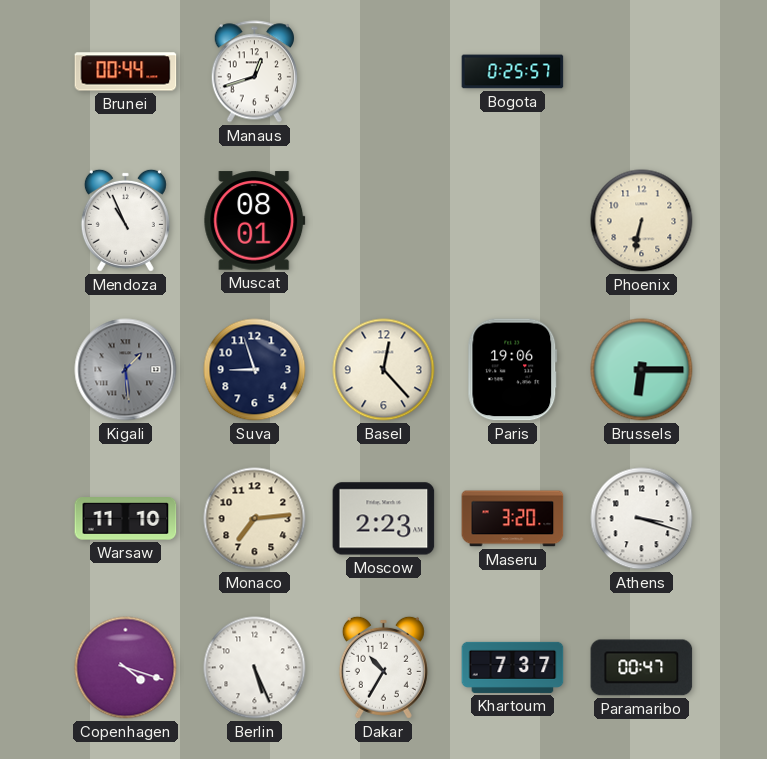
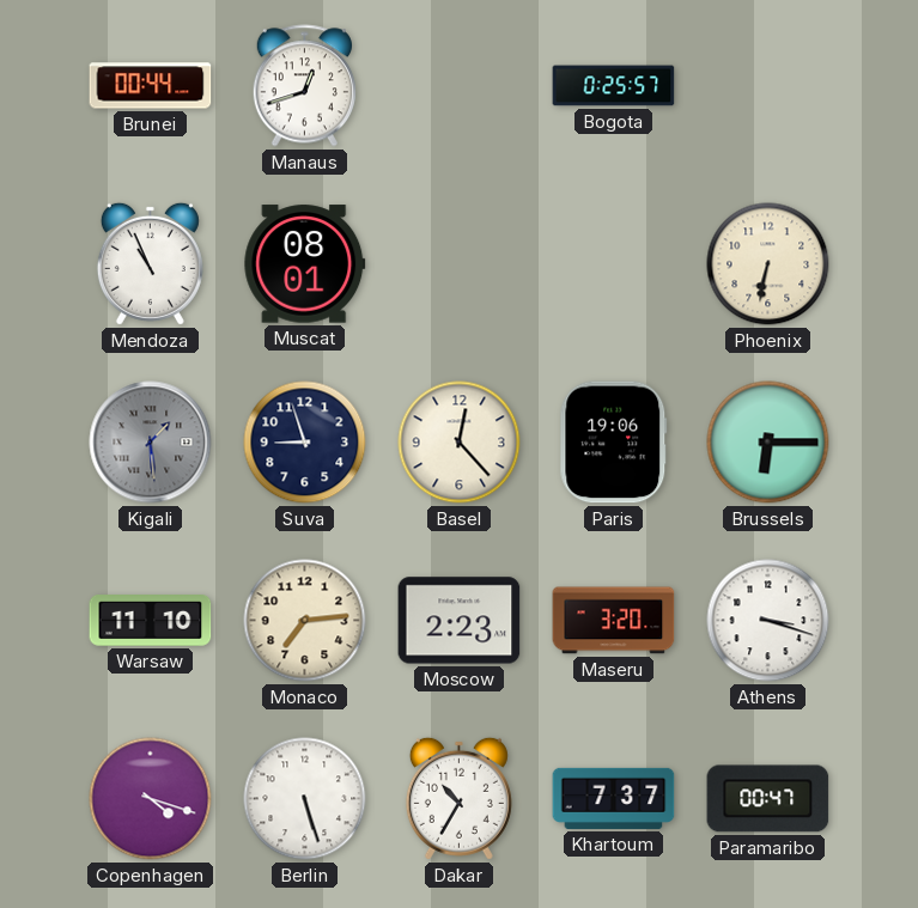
Berlin: 5:26 -> 5:27 (305, 799)
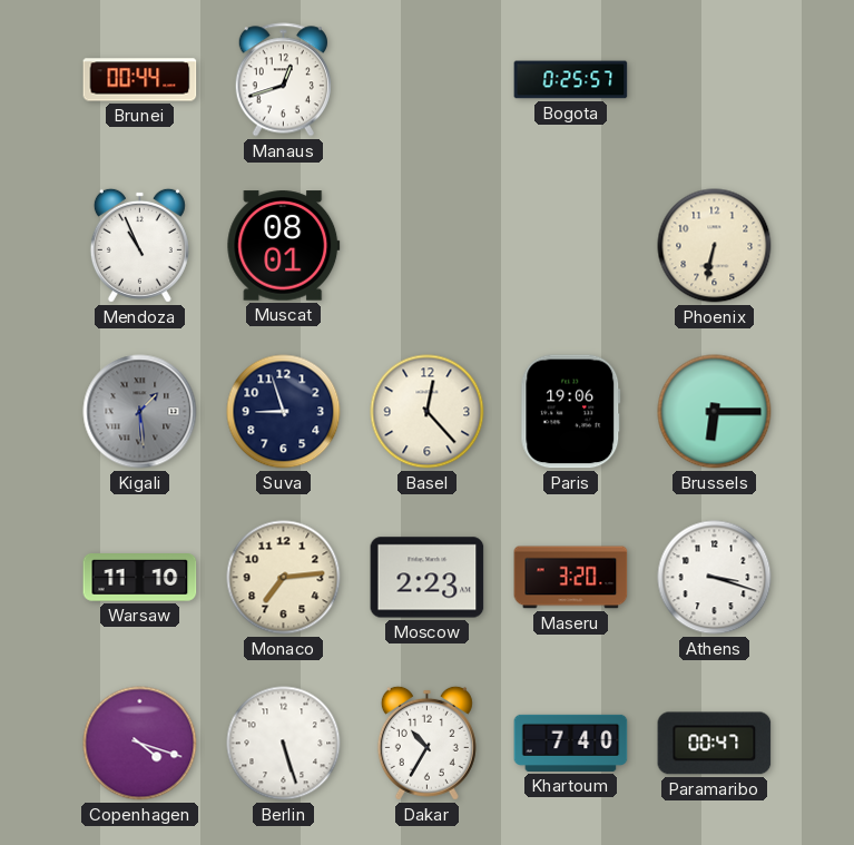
Khartoum: 7:37 -> 7:40 (571, 743)
